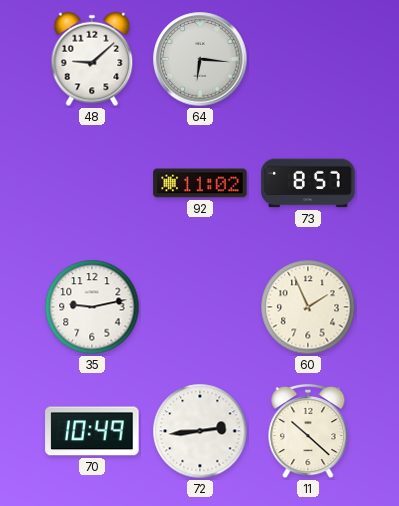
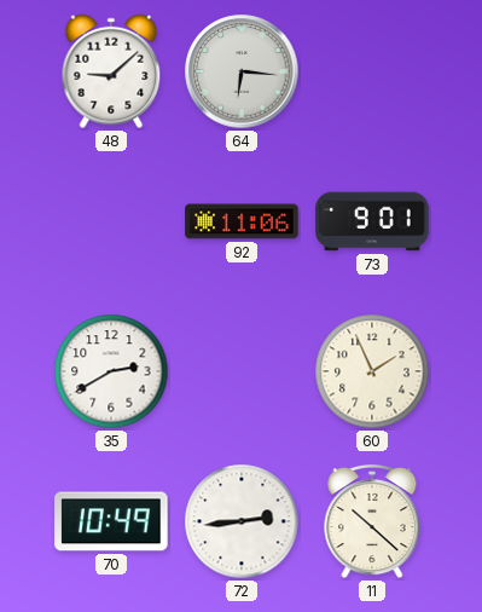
92: 11:02 -> 11:06 (242, 221)
73: 8:57 -> 9:01 (372, 221)
35: 9:13 -> 2:40 (111, 371)
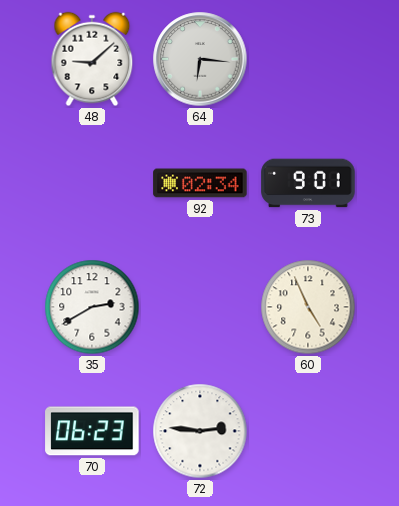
92: 11:06 -> 02:34 (200, 183)
60: 1:56 -> 4:56 (308, 307)
70: 10:49 -> 06:23 (92, 431)
72: 2:44 -> 2:46 (200, 431)
11: 10:22 -> none (372, 521)
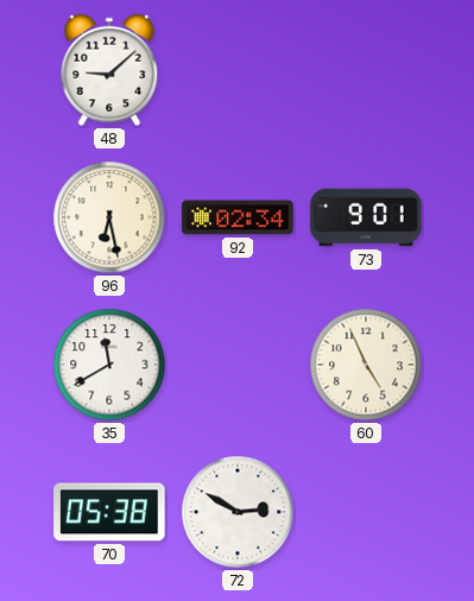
64: 6:16 -> none (200, 59)
96: none -> 6:28 (109, 217)
35: 2:40 -> 11:40 (109, 365)
70: 06:23 -> 05:38 (109, 512)
72: 2:46 -> 2:50 (238, 512)
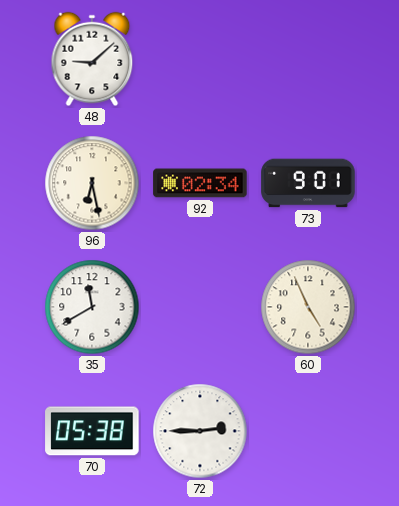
72: 2:50 -> 2:45 (200, 431)
